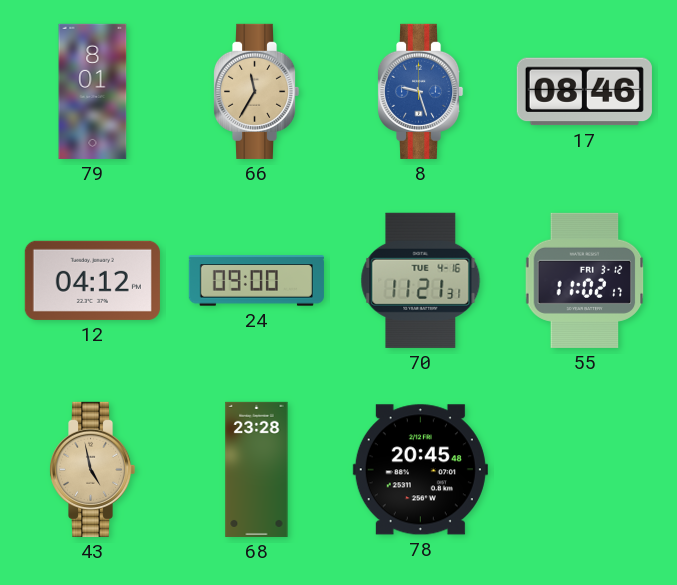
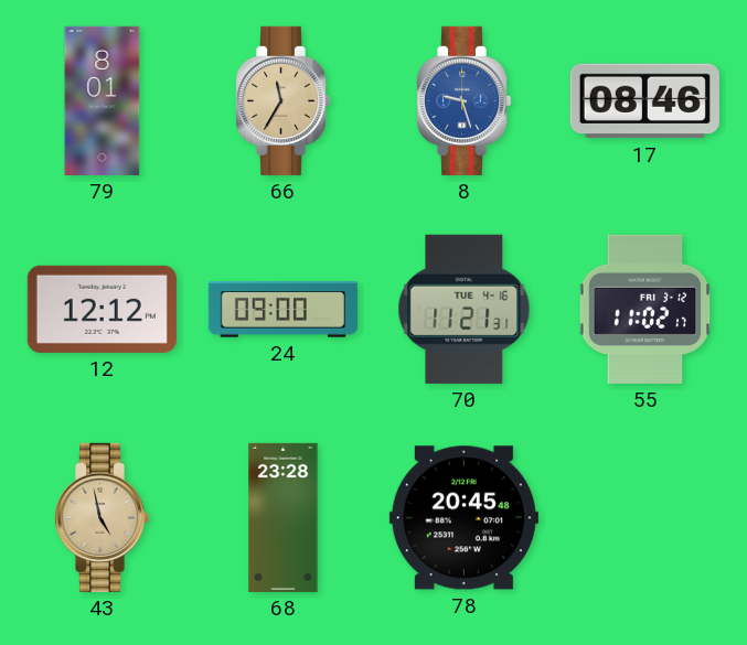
12: 04:12 -> 12:12 (102, 309)
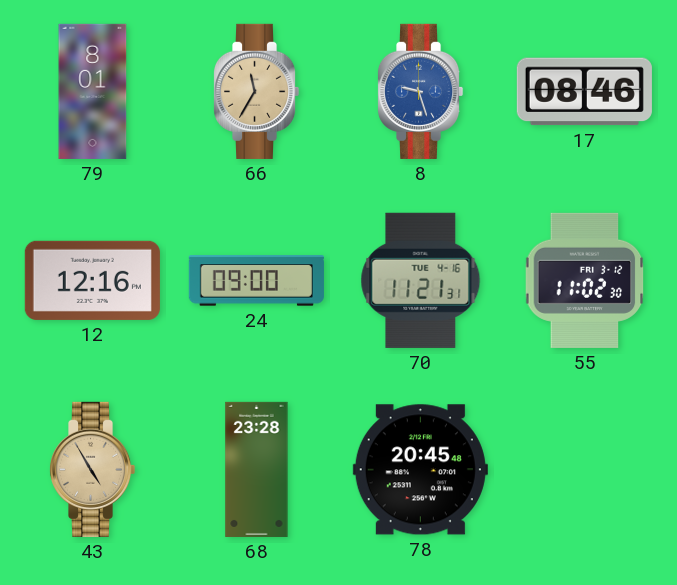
12: 12:12 -> 12:16 (92, 280)
55: 11:02:17 -> 11:02:30 (585, 280)
43: 4:58 -> 4:55 (92, 469)
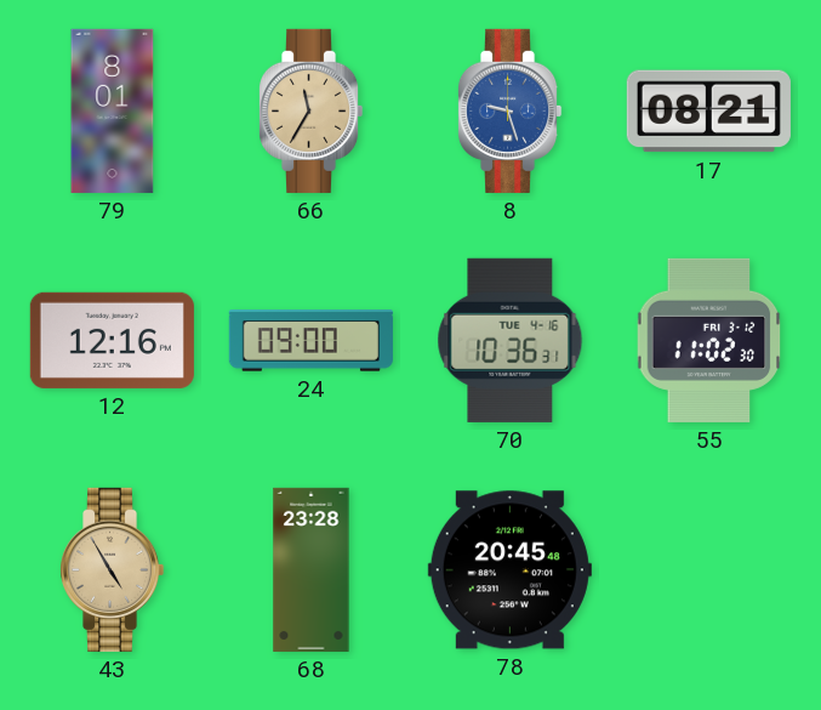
17: 08:46 -> 08:21 (708, 112)
70: 11:21 -> 10:36 (511, 340)
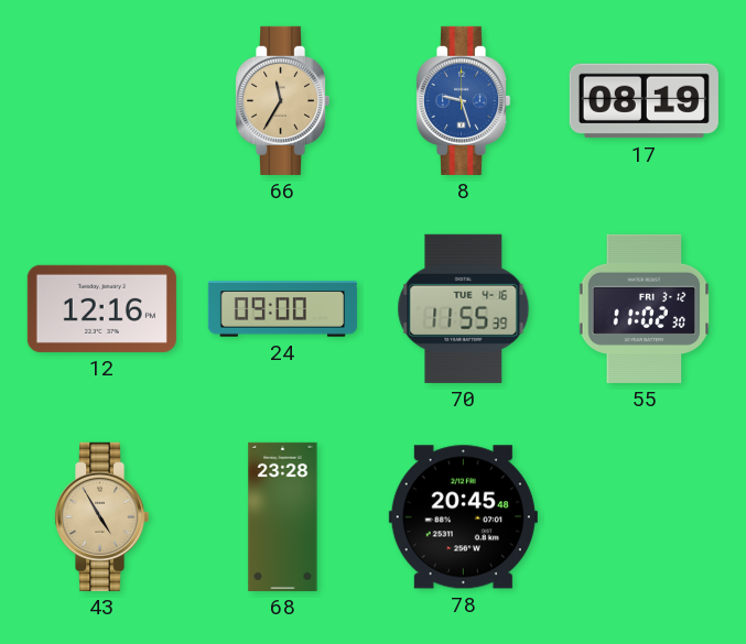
79: 8:01 -> none (113, 110)
17: 08:21 -> 08:19 (644, 101)
70: 10:36 -> 11:55 (464, 308)
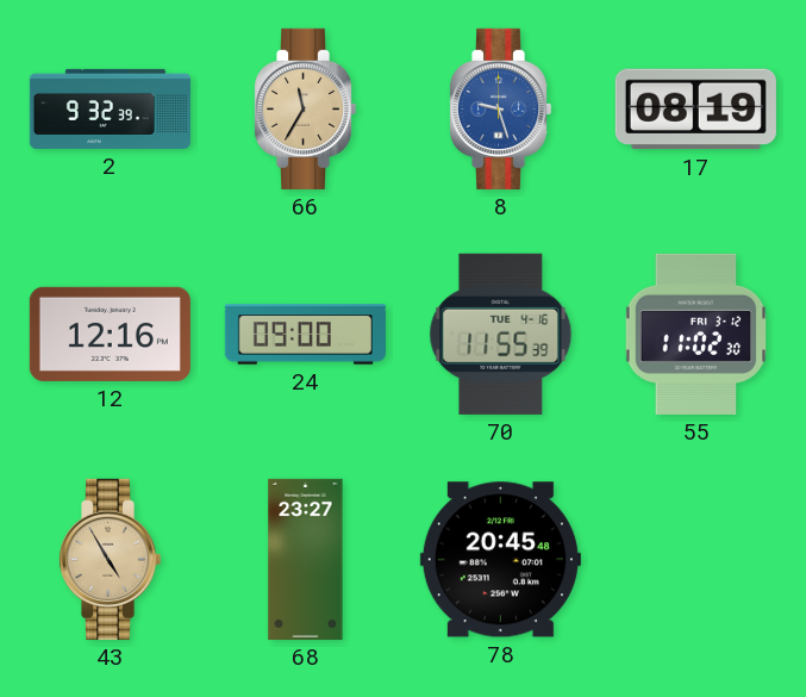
2: none -> 9:32 (110, 108)
68: 23:28 -> 23:27 (306, 559)
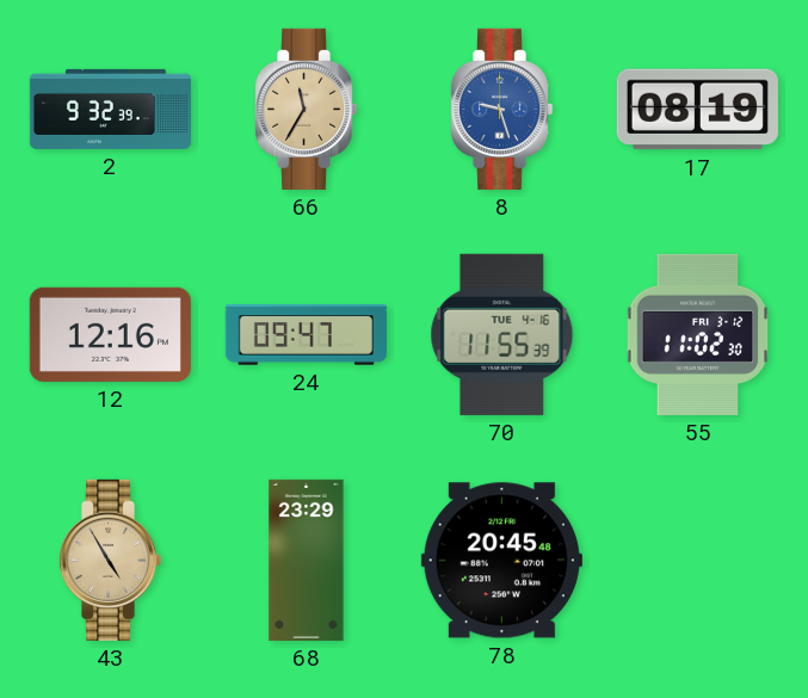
24: 09:00 -> 09:47 (306, 335)
68: 23:27 -> 23:29 (307, 560)
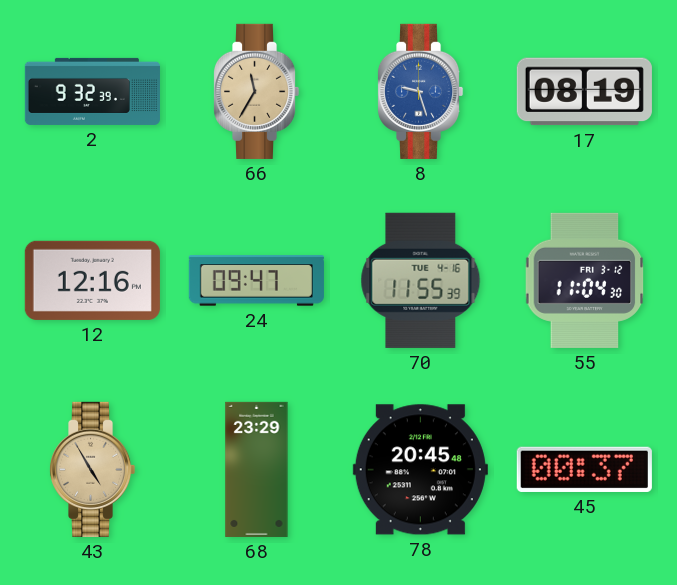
55: 11:02 -> 11:04 (585, 280)
45: none -> 00:37 (584, 469)
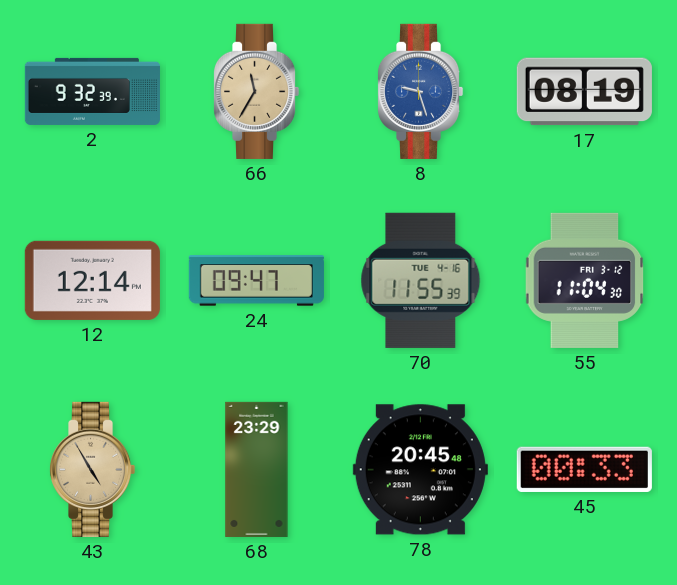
12: 12:16 -> 12:14 (92, 280)
45: 00:37 -> 00:33 (584, 469)
